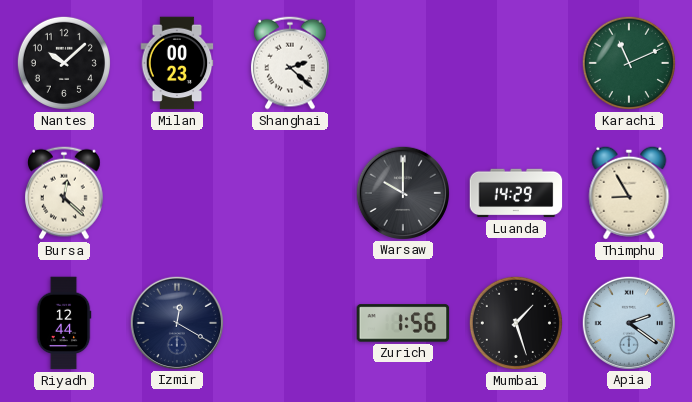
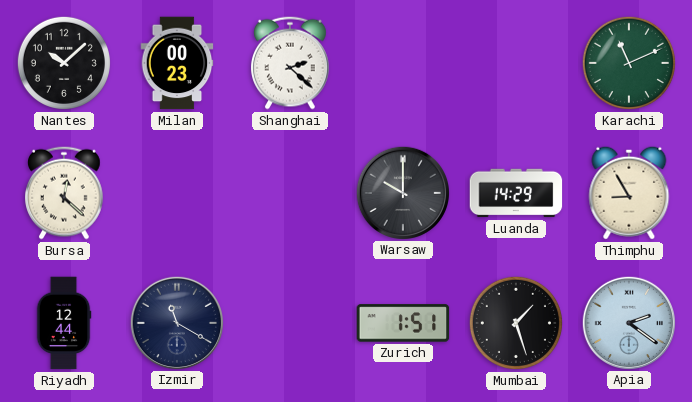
Izmir: 12:20 -> 11:20 (176, 322)
Zurich: 1:56 -> 1:51 (403, 323)
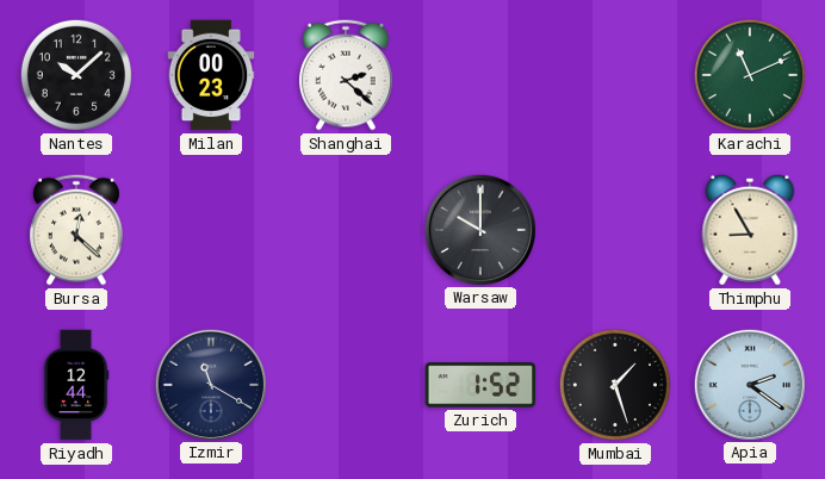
Luanda: 14:29 -> none (516, 193)
Zurich: 1:51 -> 1:52 (480, 385)
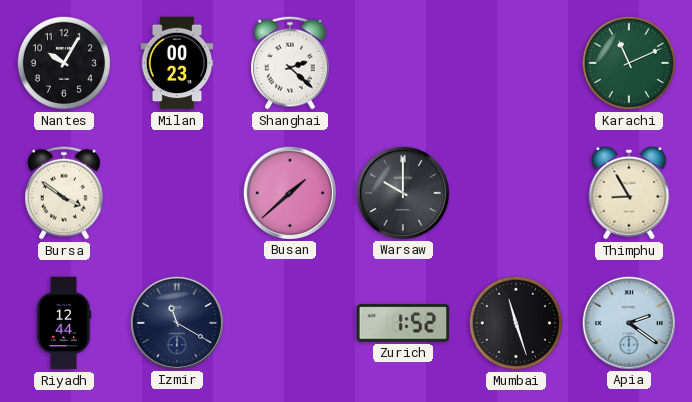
Nantes: 10:08 -> 10:05 (64, 63)
Bursa: 12:22 -> 3:51 (65, 193)
Busan: none -> 1:38 (289, 192)
Mumbai: 1:27 -> 11:27 (516, 323)
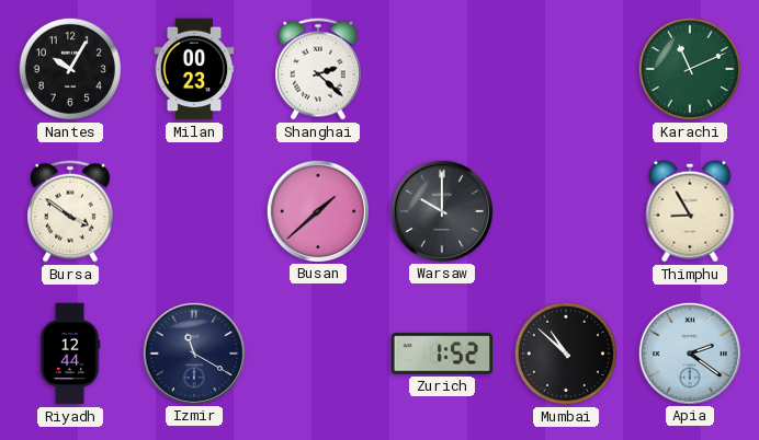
Mumbai: 11:27 -> 10:52 (566, 354)
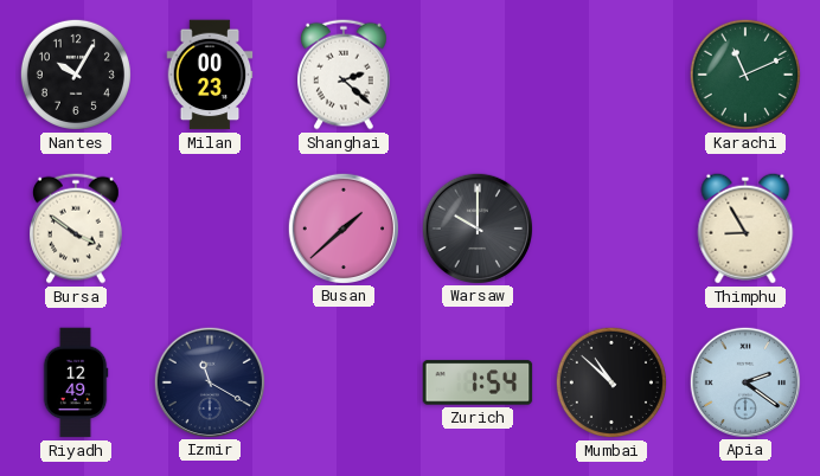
Riyadh: 12:44 -> 12:49 (76, 382)
Zurich: 1:52 -> 1:54 (478, 382)
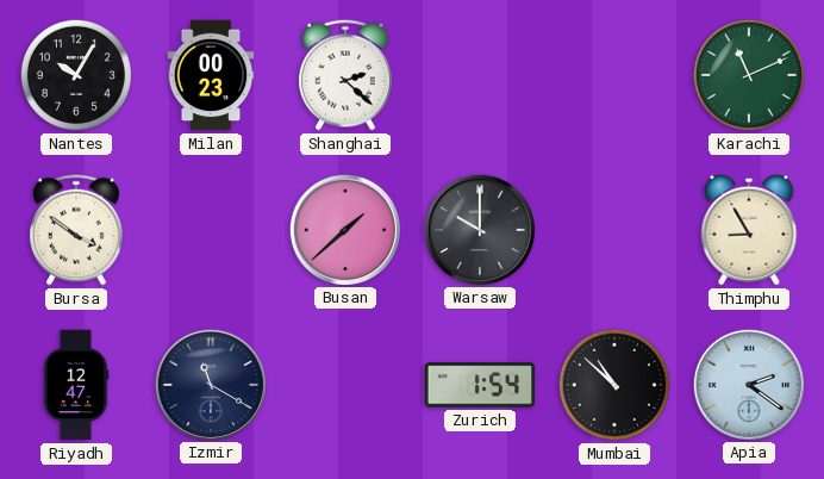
Riyadh: 12:49 -> 12:47 (76, 385)
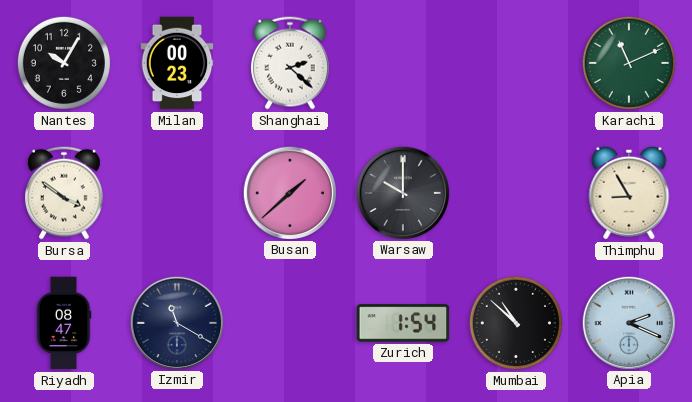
Riyadh: 12:47 -> 08:47 (64, 323)
Apia: 2:21 -> 2:19 (628, 322)
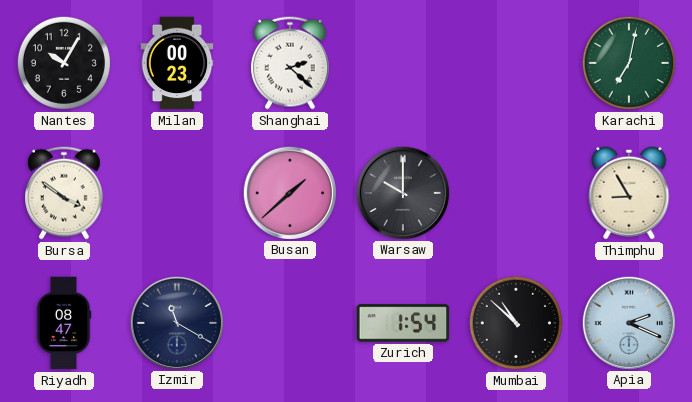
Karachi: 11:11 -> 7:02 (629, 63)
